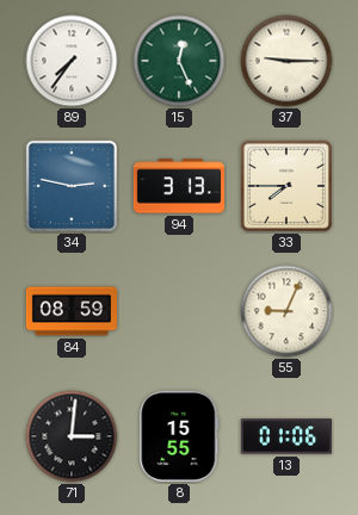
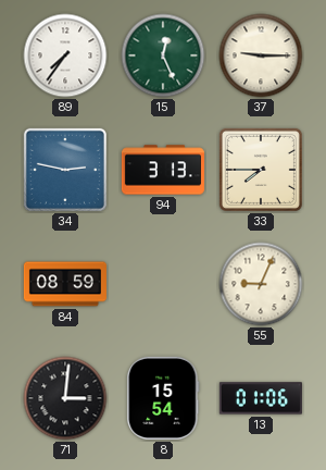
8: 15:55 -> 15:54 (163, 398)
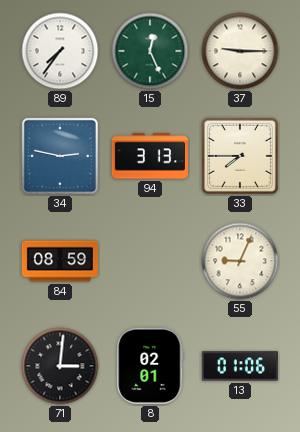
8: 15:54 -> 02:01 (150, 366)
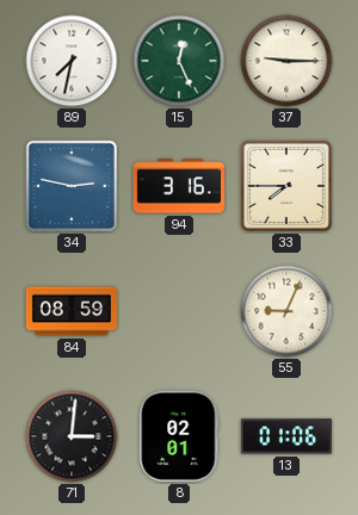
89: 7:36 -> 7:32 (72, 61)
94: 3:13 -> 3:16 (179, 186)
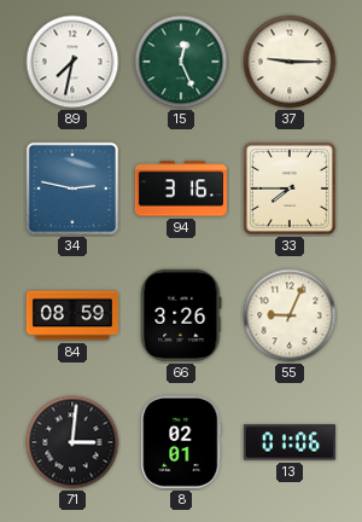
66: none -> 3:26 (181, 315)
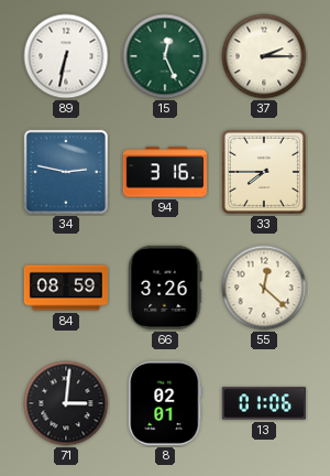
89: 7:32 -> 6:32 (66, 56)
37: 9:15 -> 2:15 (264, 56)
55: 9:04 -> 12:22 (264, 288)
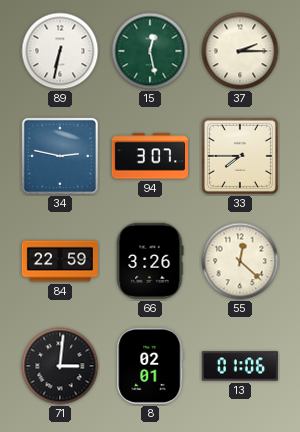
15: 12:26 -> 12:28 (150, 51)
94: 3:16 -> 3:07 (150, 156)
84: 08:59 -> 22:59 (60, 261)
